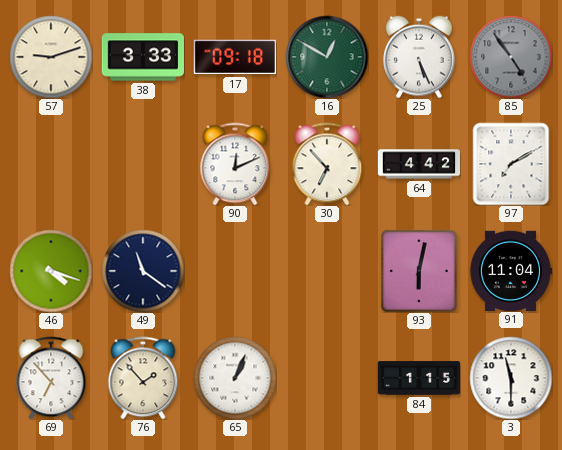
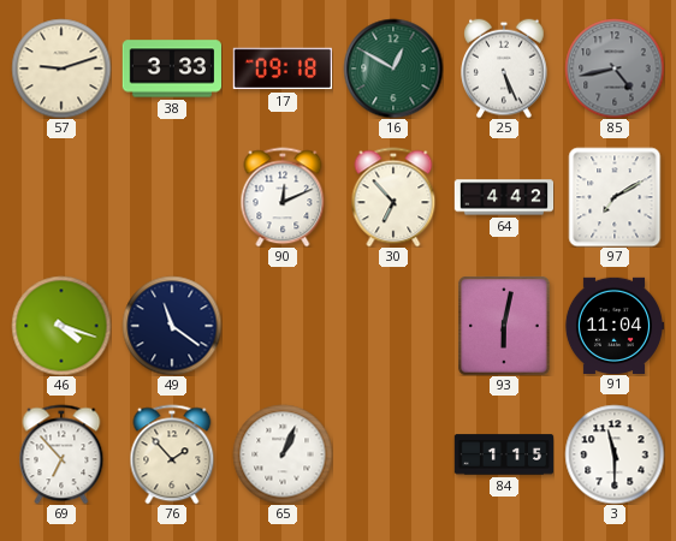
85: 4:54 -> 4:43 (615, 69)
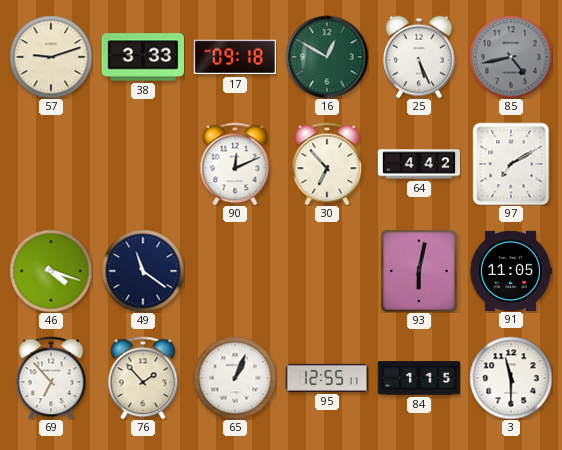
91: 11:04 -> 11:05 (510, 270)
95: none -> 12:55 (327, 378)
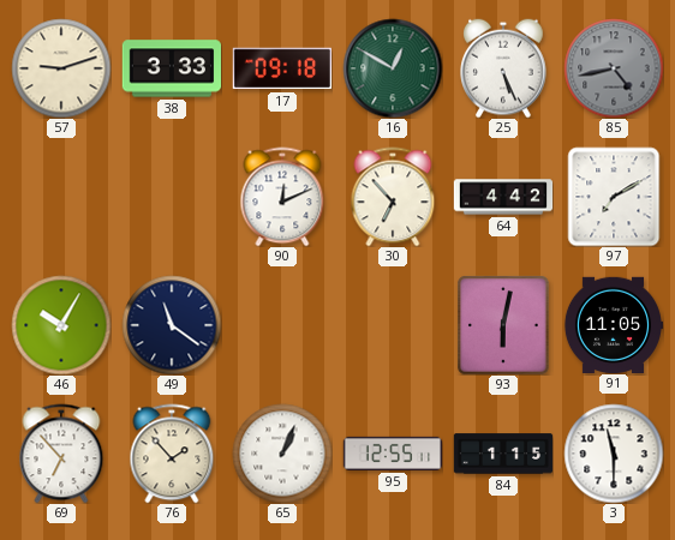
46: 4:18 -> 10:05 (61, 325)
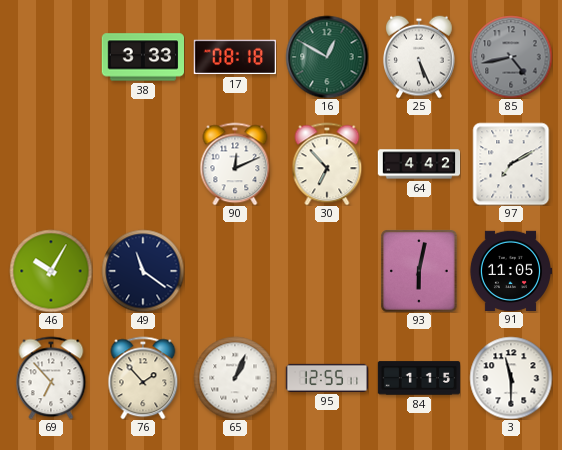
57: 9:12 -> none (61, 68)
17: 09:18 -> 08:18 (234, 57)
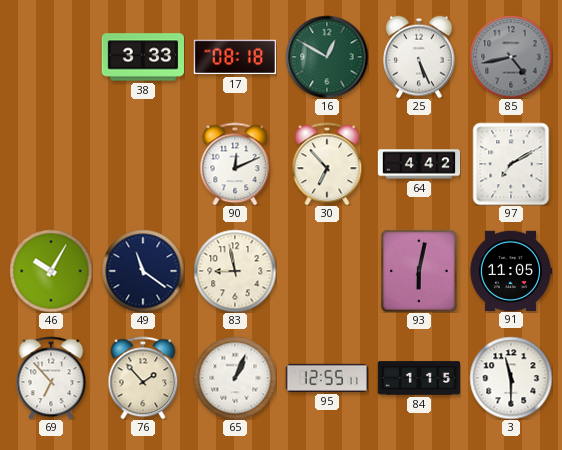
83: none -> 8:58 (235, 271)
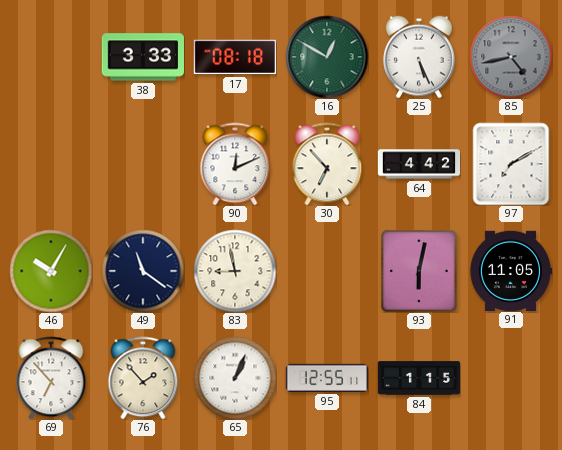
3: 11:30 -> none (511, 378)
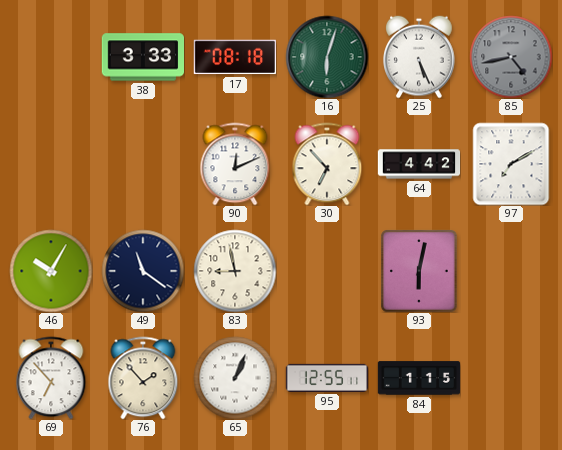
16: 12:50 -> 6:03 (327, 57)
91: 11:05 -> none (510, 270)
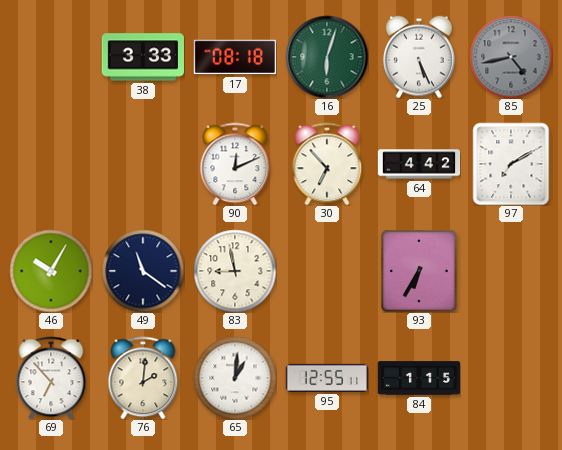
93: 6:02 -> 6:35 (419, 271)
76: 1:53 -> 2:01 (143, 378)
65: 1:04 -> 1:01 (235, 378)
